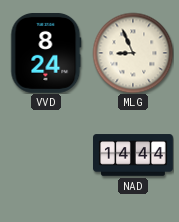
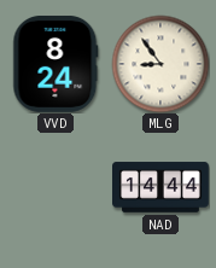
MLG: 8:56 -> 8:54 (160, 64)
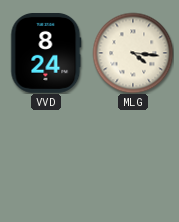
MLG: 8:54 -> 4:16 (133, 53)
NAD: 14:44 -> none (162, 187)
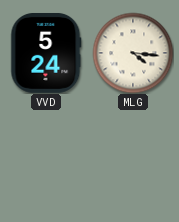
VVD: 8:24 -> 5:24 (46, 53)
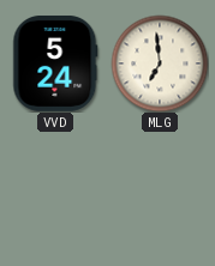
MLG: 4:16 -> 6:59 (160, 64)
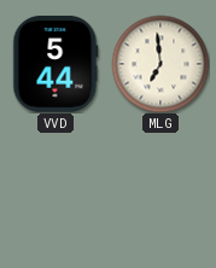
VVD: 5:24 -> 5:44 (56, 64)
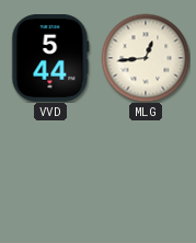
MLG: 6:59 -> 12:44 (146, 58)
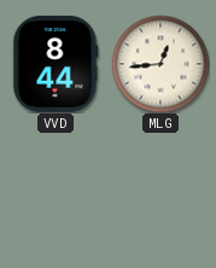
VVD: 5:44 -> 8:44 (56, 64)
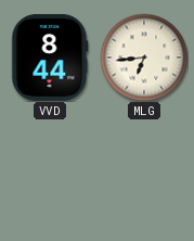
MLG: 12:44 -> 6:44 (144, 58)
